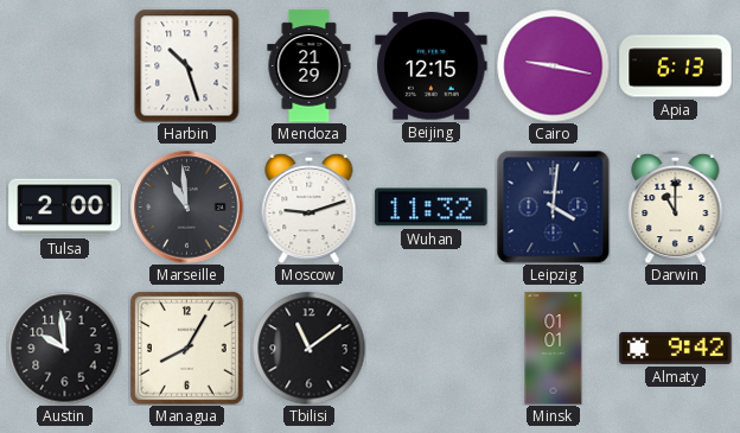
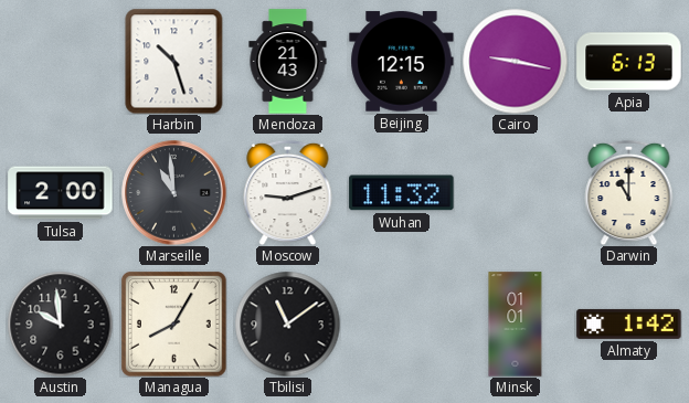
Mendoza: 21:29 -> 21:43 (288, 62)
Leipzig: 4:01 -> none (553, 206)
Almaty: 9:42 -> 1:42 (629, 324)
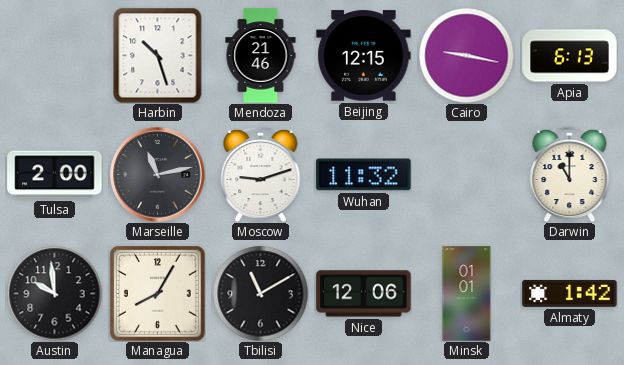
Mendoza: 21:43 -> 21:46 (261, 56)
Marseille: 10:59 -> 11:13 (158, 175)
Tbilisi: 11:09 -> 11:10 (260, 293)
Nice: none -> 12:06 (364, 294)
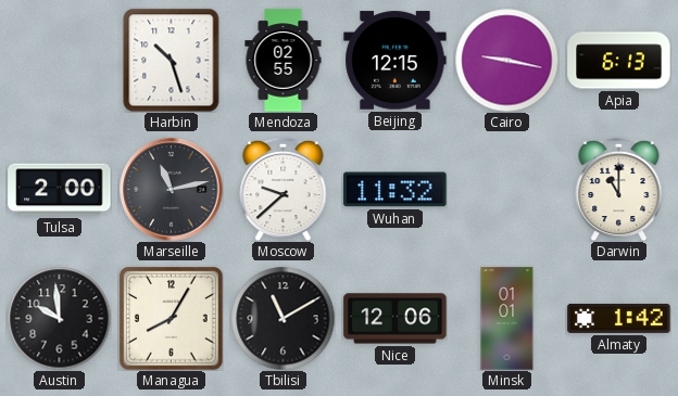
Mendoza: 21:46 -> 02:55 (284, 61)
Moscow: 9:12 -> 9:38 (284, 189)
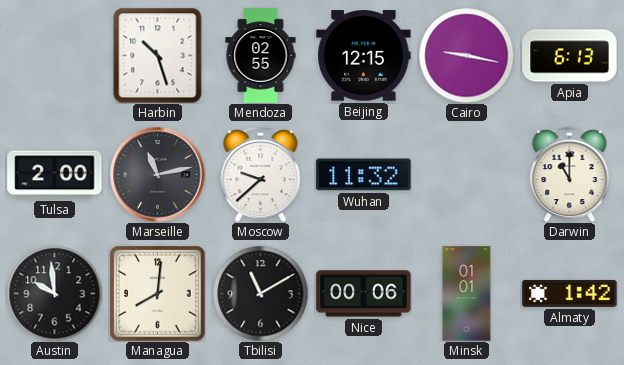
Managua: 8:05 -> 8:01 (158, 294)
Nice: 12:06 -> 00:06 (364, 294)
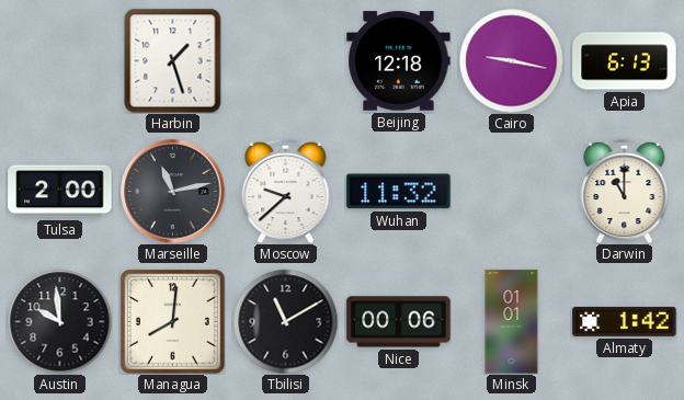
Harbin: 10:27 -> 1:27 (173, 60)
Mendoza: 02:55 -> none (261, 56)
Beijing: 12:15 -> 12:18 (399, 61)
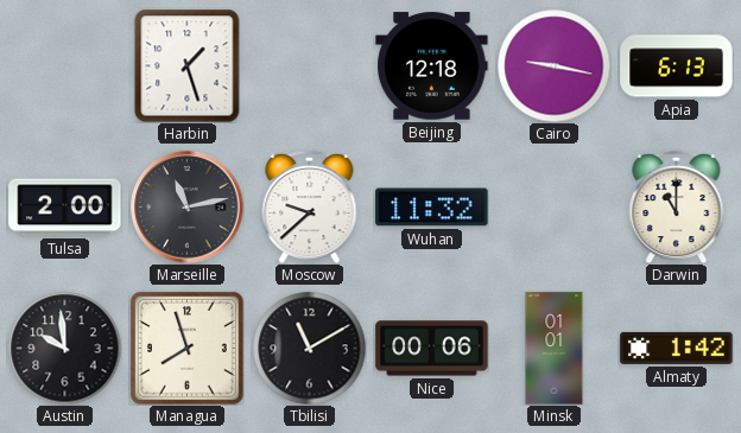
Managua: 8:01 -> 7:57 (188, 349)
